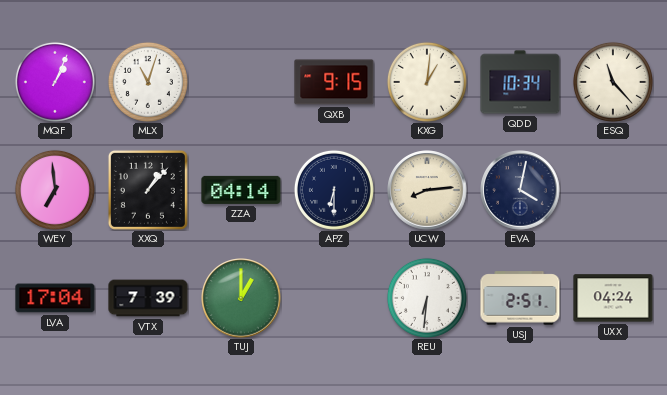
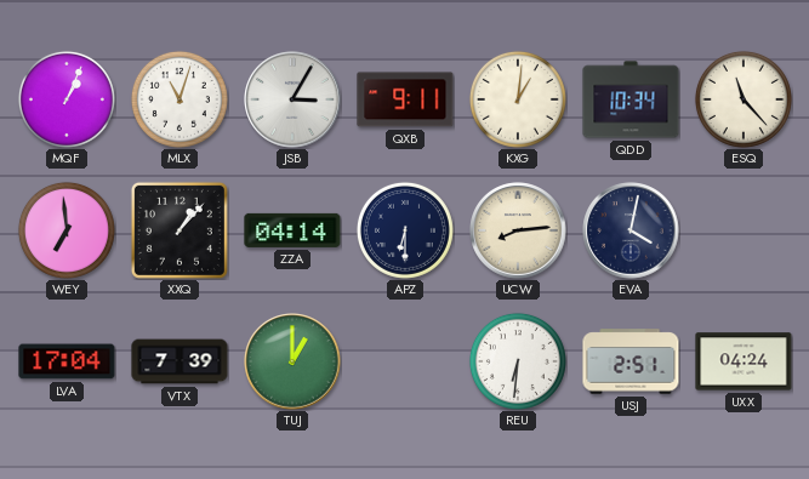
JSB: none -> 3:05 (292, 99)
QXB: 9:15 -> 9:11 (405, 99)
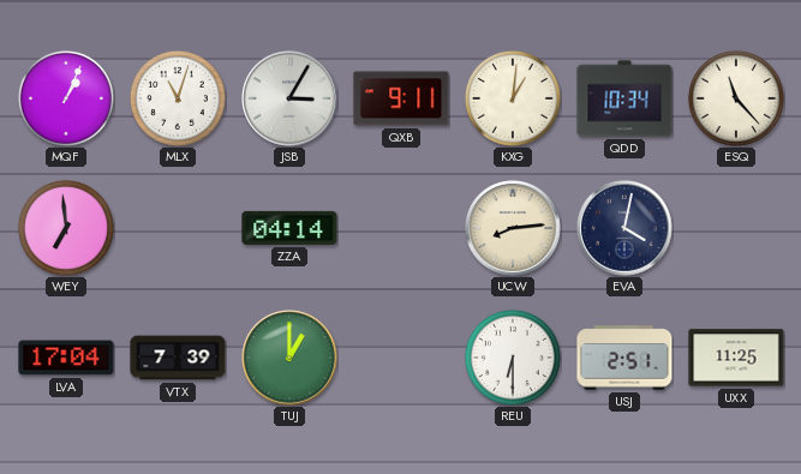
XXQ: 1:07 -> none (180, 230)
APZ: 6:30 -> none (405, 230)
REU: 6:31 -> 6:30 (513, 358)
UXX: 04:24 -> 11:25 (736, 358)
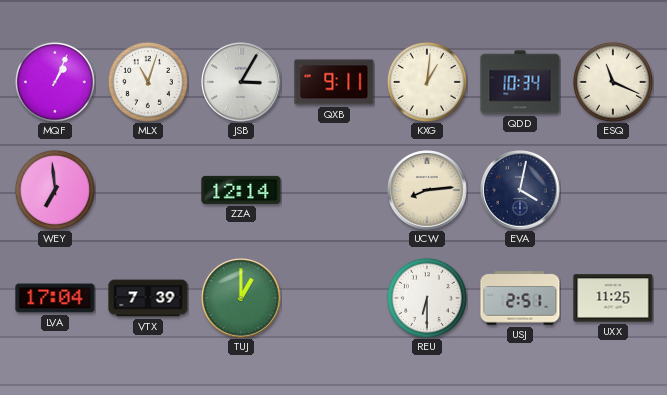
ESQ: 11:23 -> 11:19 (613, 82)
ZZA: 04:14 -> 12:14 (241, 190)
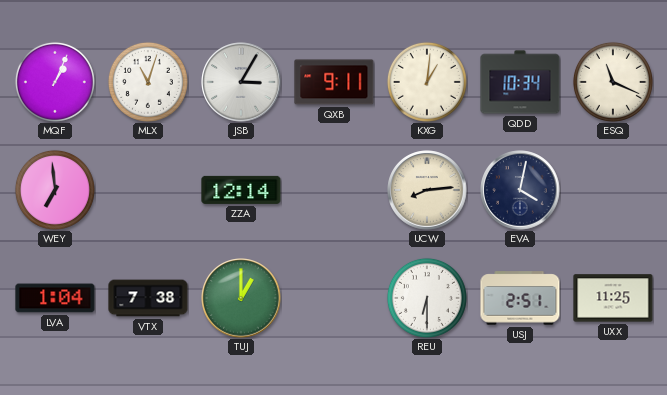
LVA: 17:04 -> 1:04 (55, 298)
VTX: 7:39 -> 7:38 (148, 298)
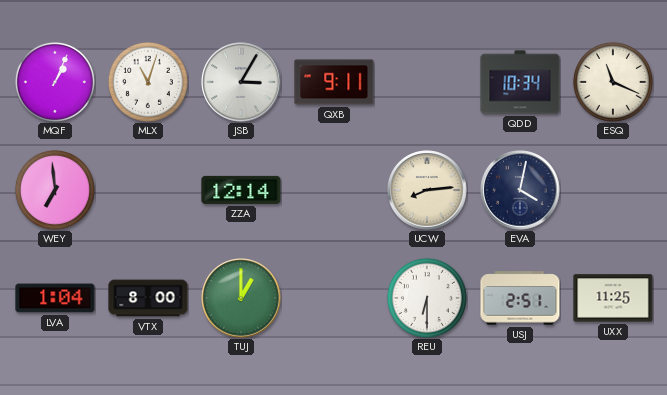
KXG: 1:01 -> none (427, 82)
VTX: 7:38 -> 8:00 (148, 298)
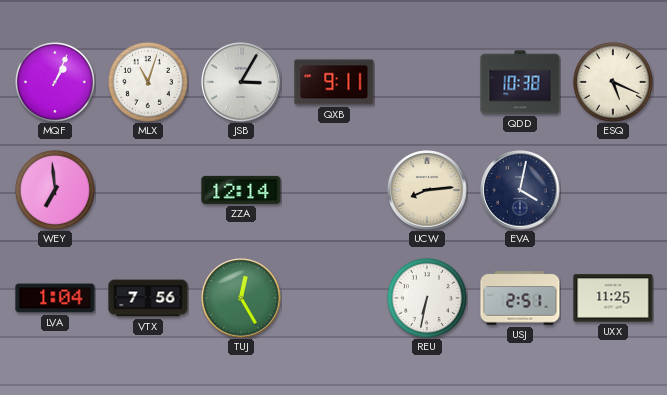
QDD: 10:34 -> 10:38 (520, 82)
ESQ: 11:19 -> 5:19 (613, 82)
VTX: 8:00 -> 7:56 (148, 298)
TUJ: 1:00 -> 12:25 (241, 298)
REU: 6:30 -> 6:32 (427, 298)
